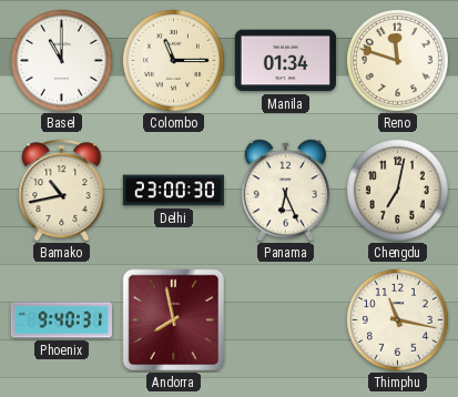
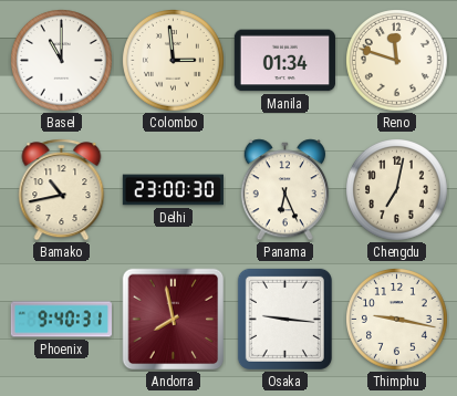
Colombo: 11:15 -> 2:59 (174, 61)
Osaka: none -> 9:16 (284, 319)
Thimphu: 11:17 -> 9:17 (397, 320)
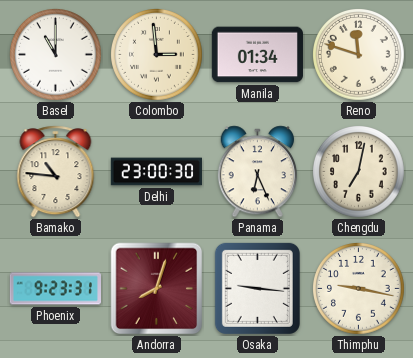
Bamako: 10:43 -> 10:46 (56, 172)
Phoenix: 9:40 -> 9:23 (55, 289)
Andorra: 7:58 -> 8:03 (157, 289)
